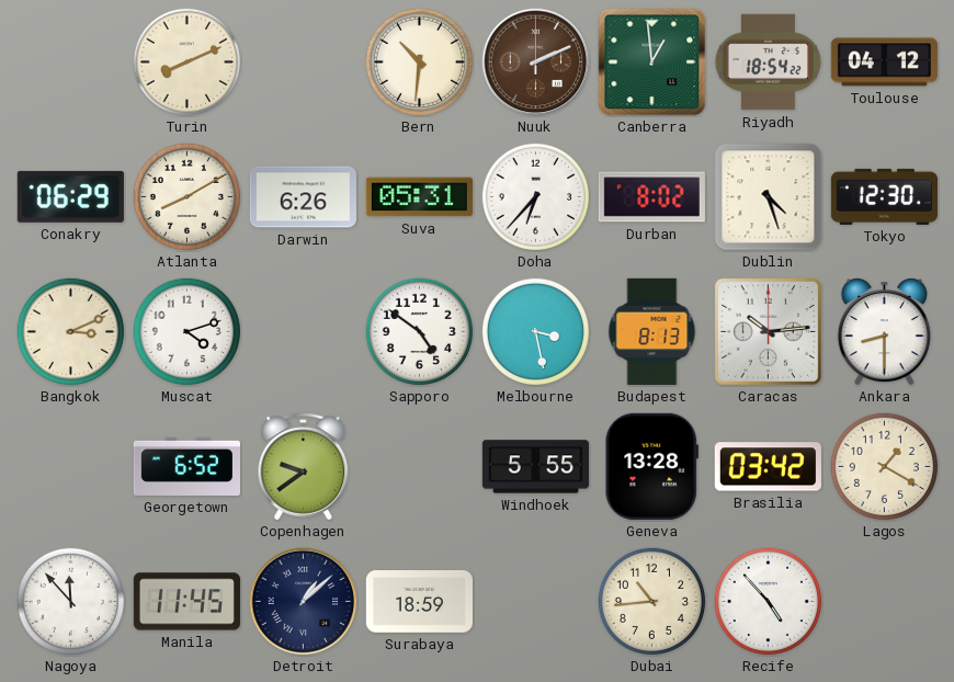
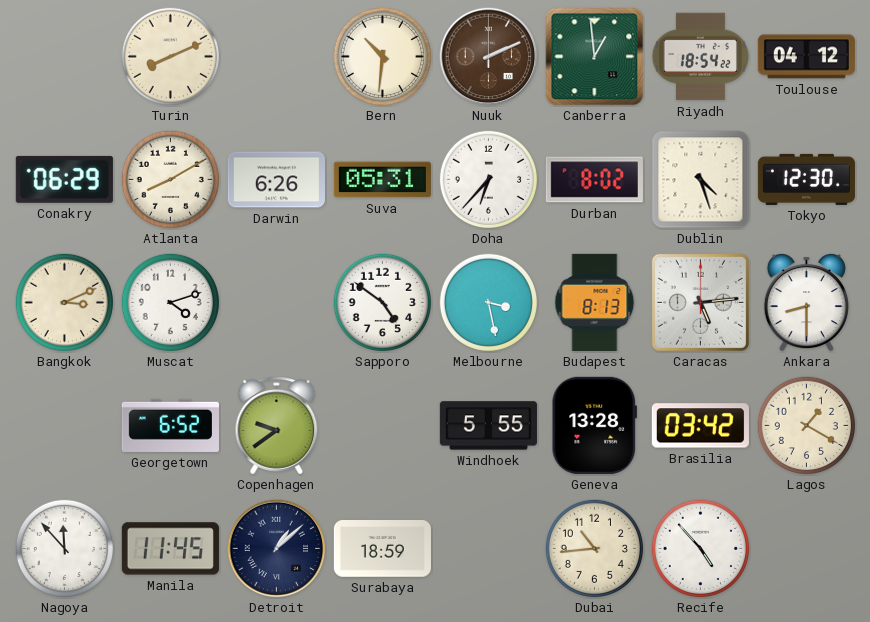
Caracas: 10:14 -> 5:14 (700, 302)
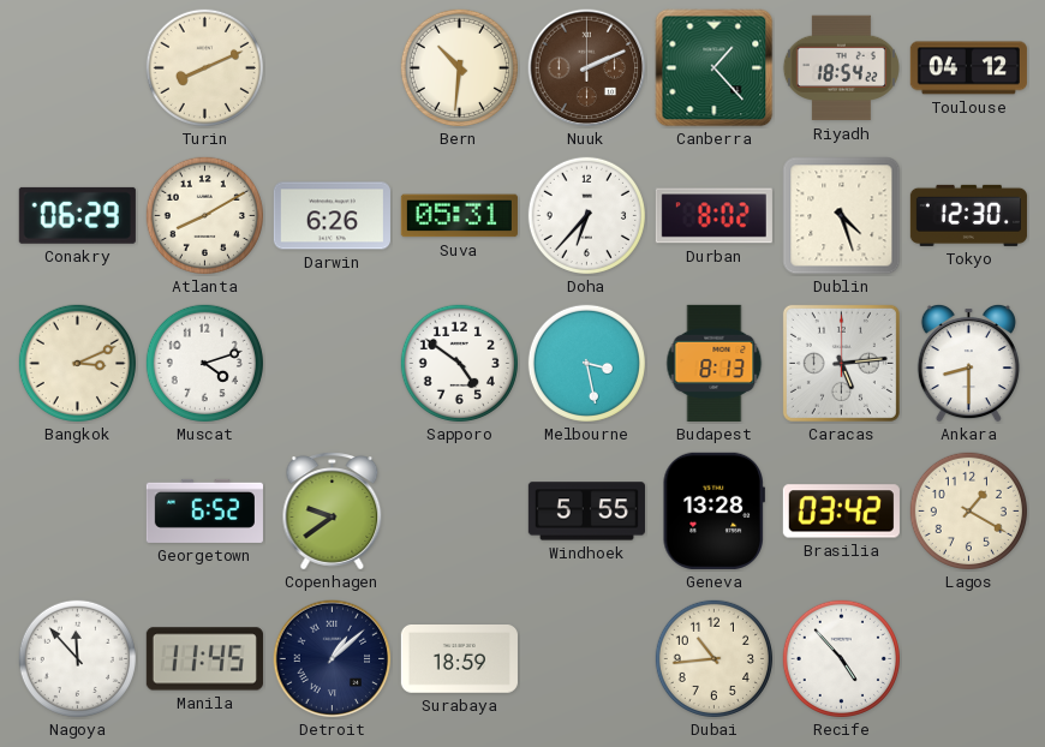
Canberra: 12:59 -> 1:23 (715, 68)
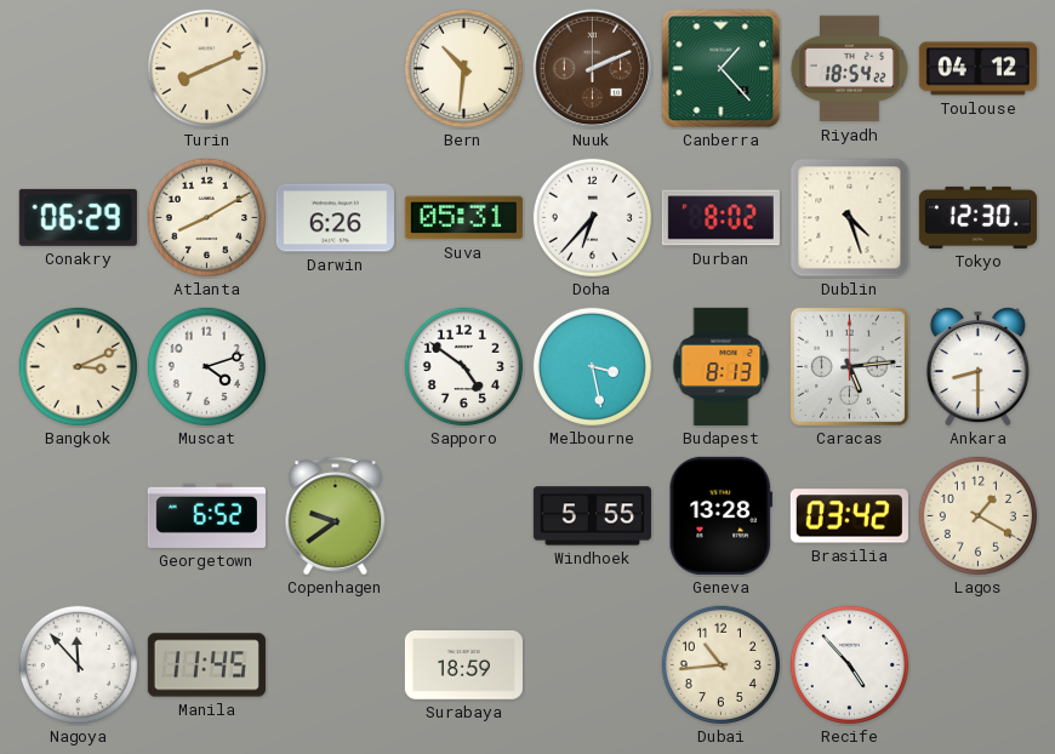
Detroit: 1:08 -> none (333, 659)
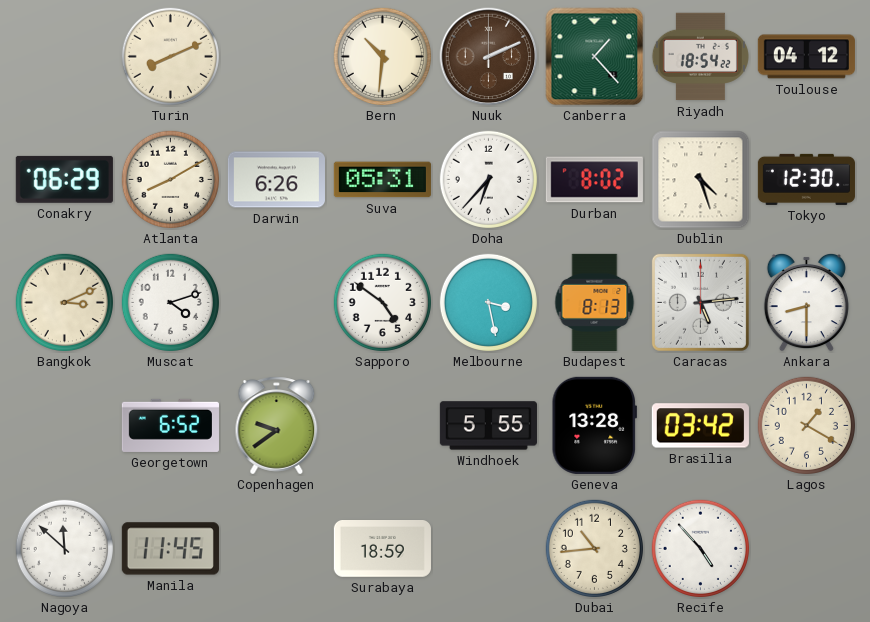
Nagoya: 11:53 -> 11:52 (64, 548)
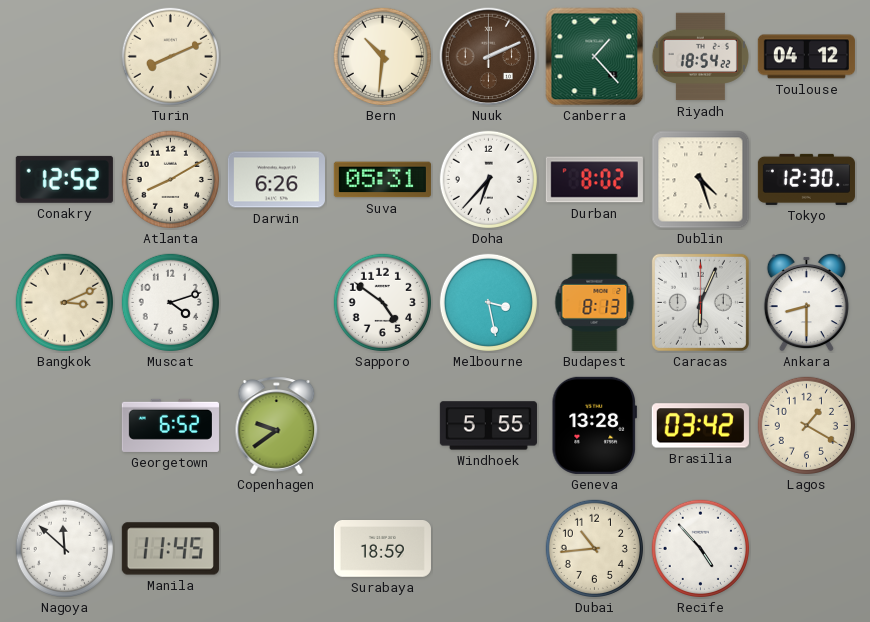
Conakry: 06:29 -> 12:52 (64, 179)
Caracas: 5:14 -> 6:04 (700, 302)
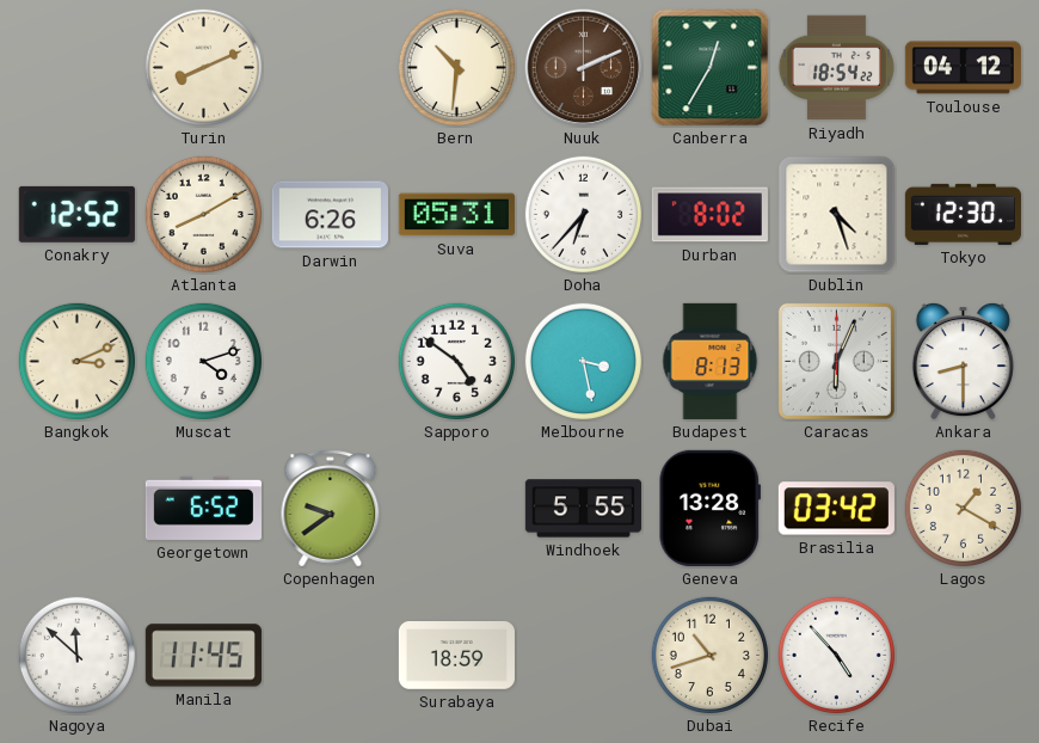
Canberra: 1:23 -> 12:35 (711, 68)
Dubai: 10:44 -> 10:42 (709, 655)
